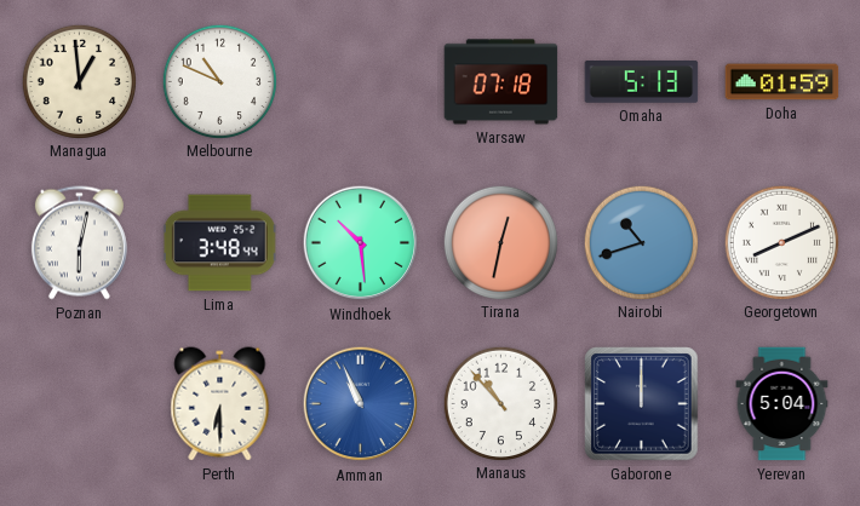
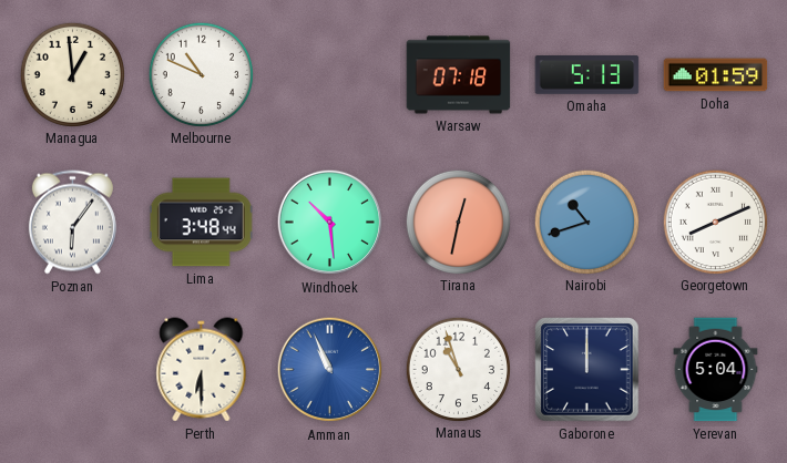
Poznan: 6:02 -> 6:06 (72, 223)
Manaus: 10:53 -> 10:57 (458, 369)
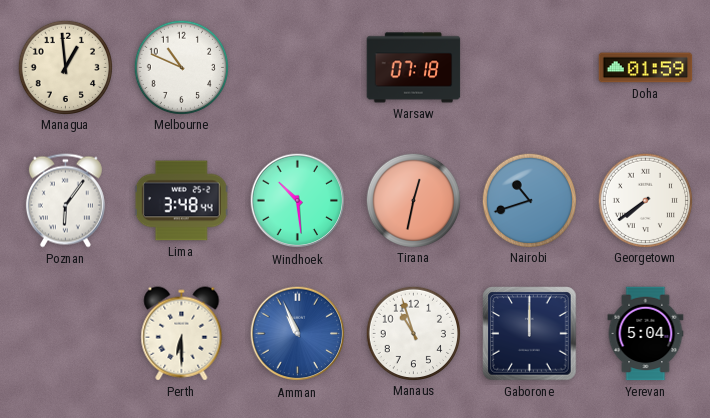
Omaha: 5:13 -> none (587, 75)
Georgetown: 8:11 -> 7:39 (645, 200)
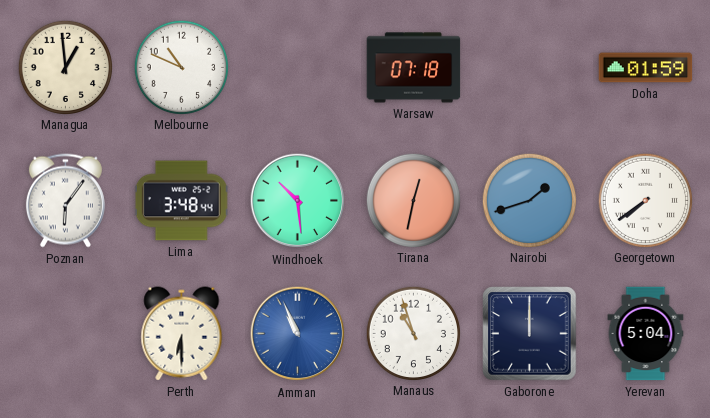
Nairobi: 10:42 -> 1:42 (529, 200)
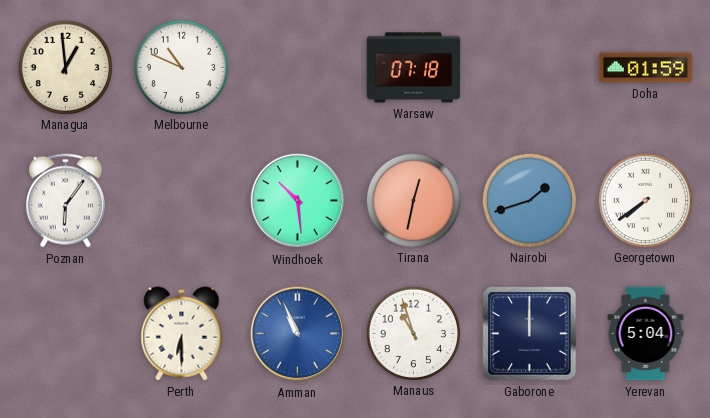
Lima: 3:48 -> none (181, 201)
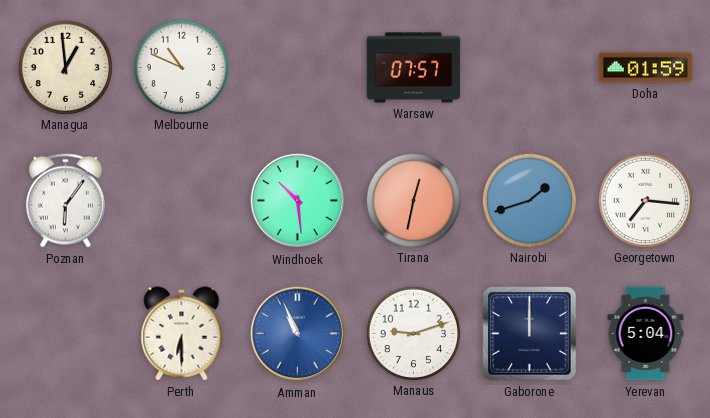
Warsaw: 07:18 -> 07:57 (414, 68)
Georgetown: 7:39 -> 7:16 (645, 200)
Manaus: 10:57 -> 9:12 (413, 333)
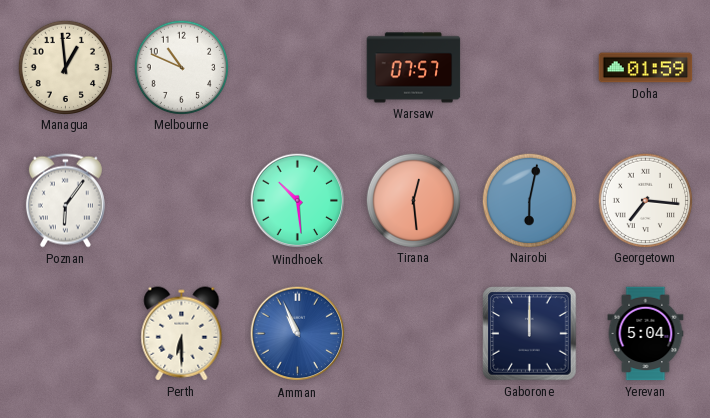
Tirana: 12:32 -> 12:29 (413, 200)
Nairobi: 1:42 -> 6:02 (529, 200)
Manaus: 9:12 -> none (413, 333)
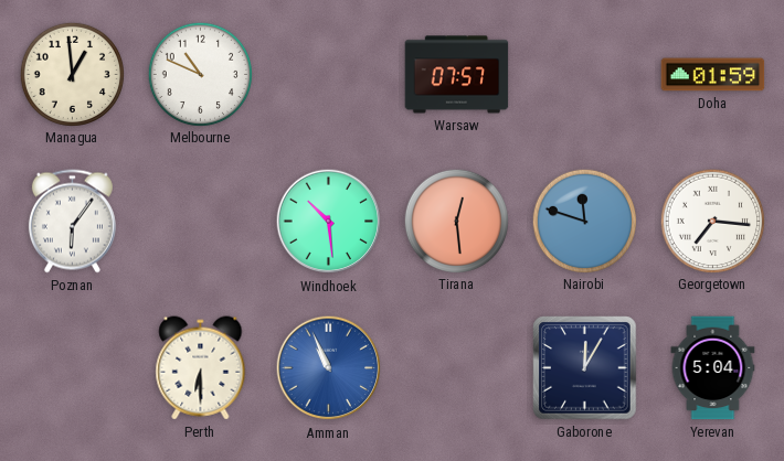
Nairobi: 6:02 -> 11:48 (584, 221)
Gaborone: 12:00 -> 12:05 (585, 368)
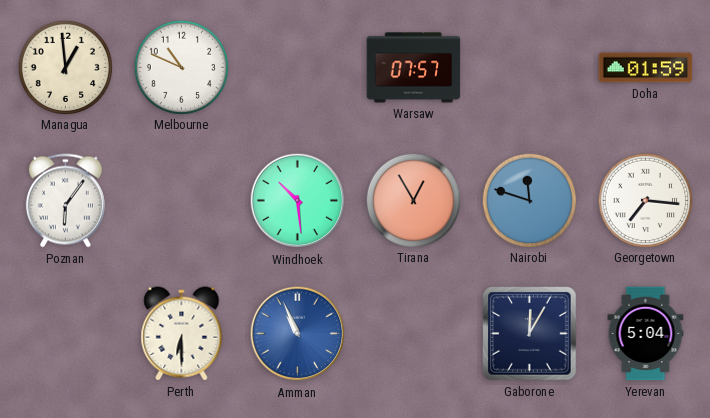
Tirana: 12:29 -> 12:55 (413, 200)
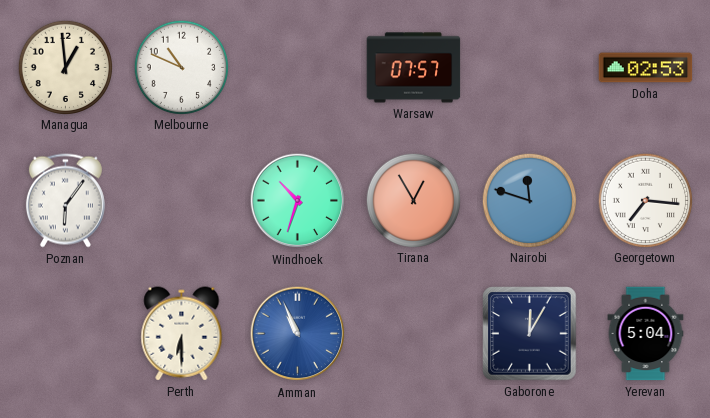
Doha: 01:59 -> 02:53 (646, 68)
Windhoek: 10:29 -> 10:33 (298, 201)
